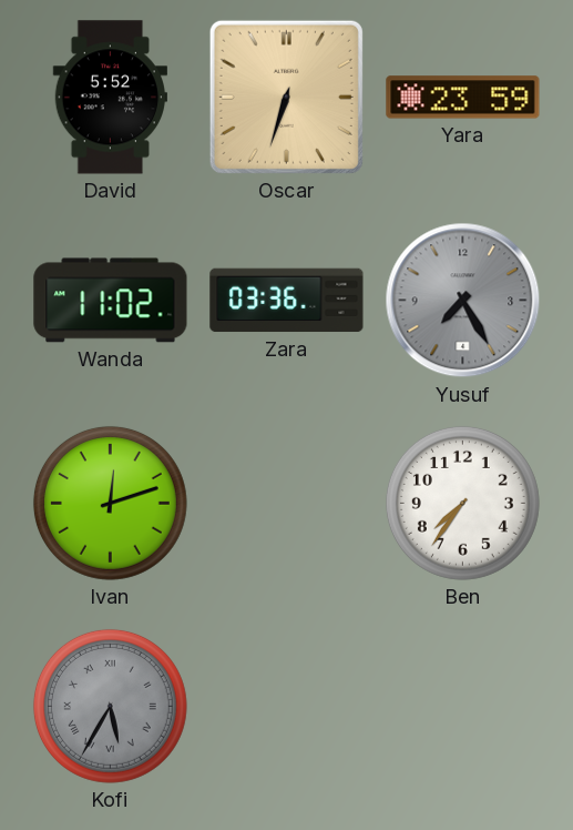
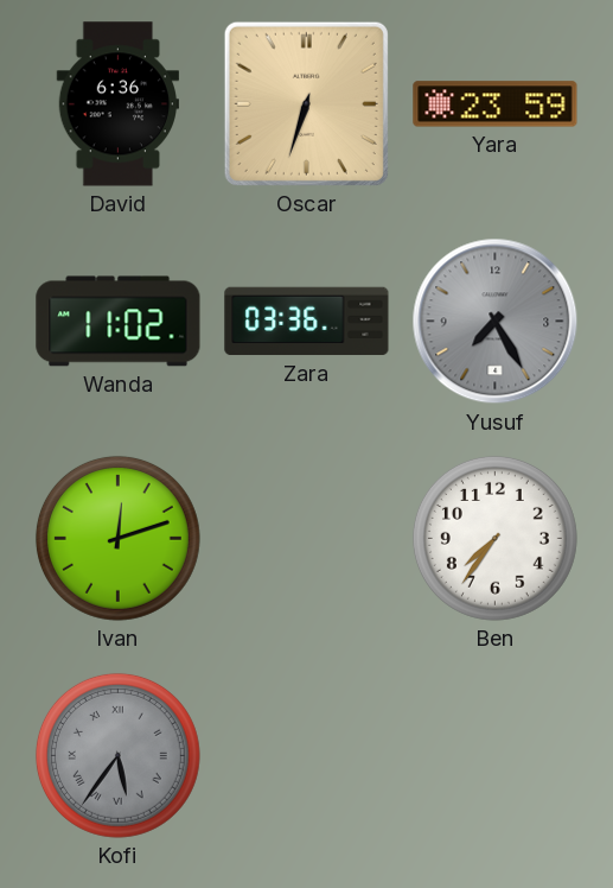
David: 5:52 -> 6:36 (117, 104)
Kofi: 5:35 -> 5:36 (117, 755)
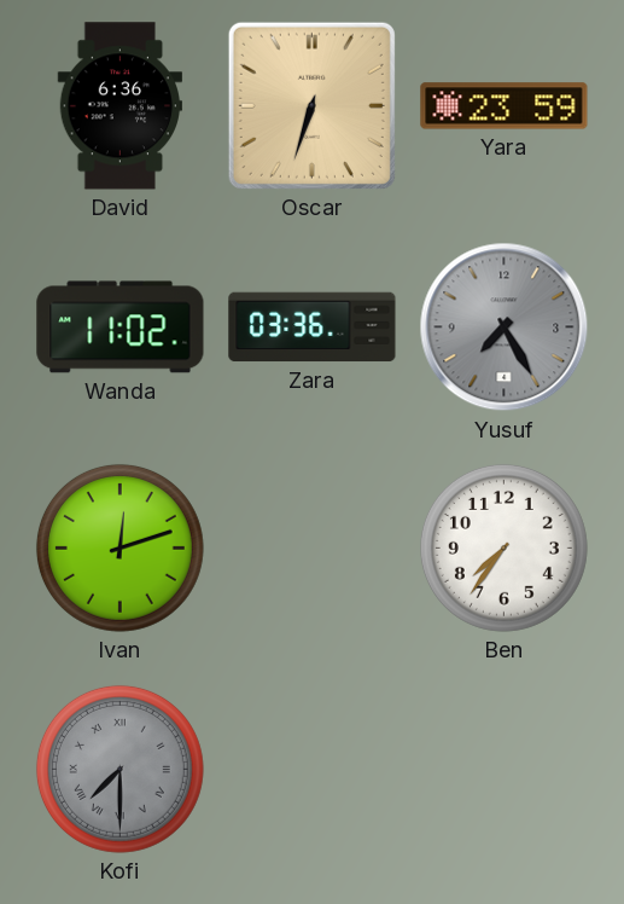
Kofi: 5:36 -> 7:30 (119, 769)
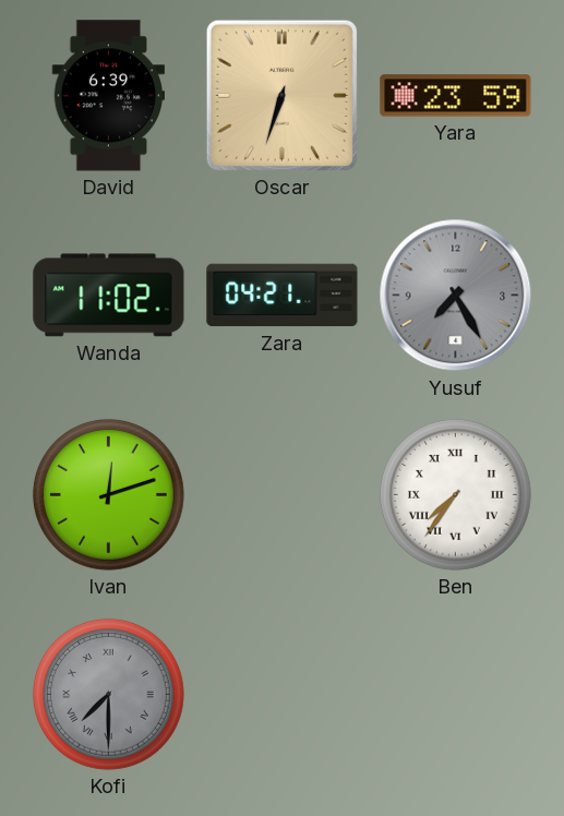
David: 6:36 -> 6:39 (108, 96)
Zara: 03:36 -> 04:21 (283, 296)
Ben numerals: Arabic -> Roman (455, 494)
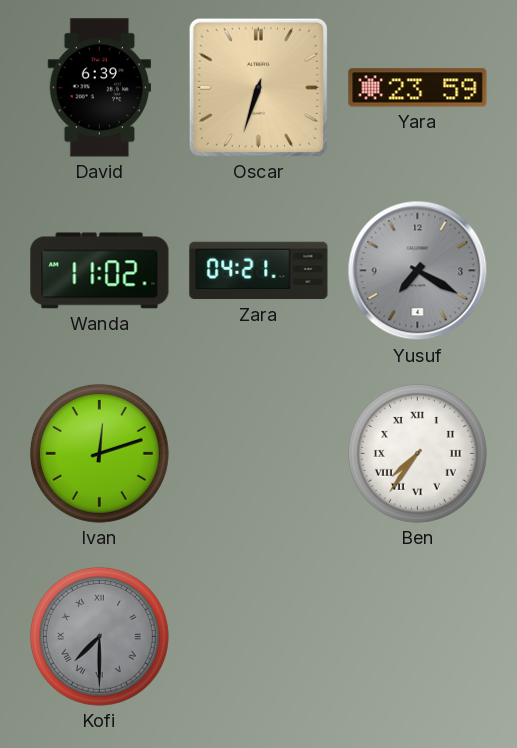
Yusuf: 7:25 -> 7:20 (418, 271)
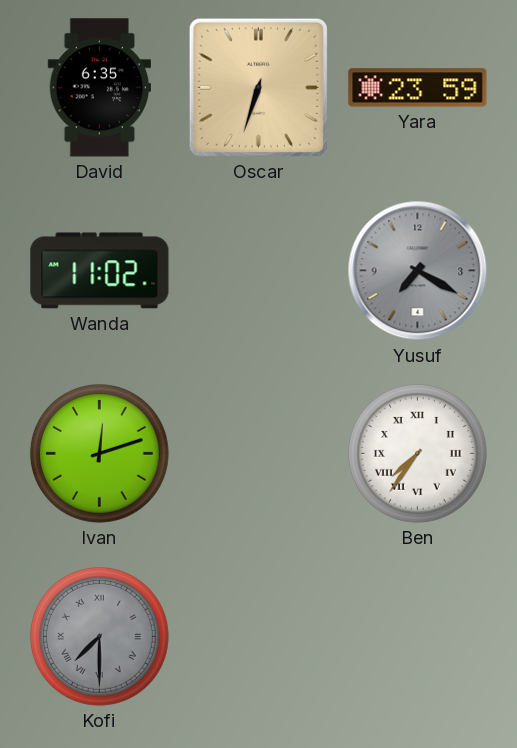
David: 6:39 -> 6:35 (99, 88)
Zara: 04:21 -> none (259, 271)
